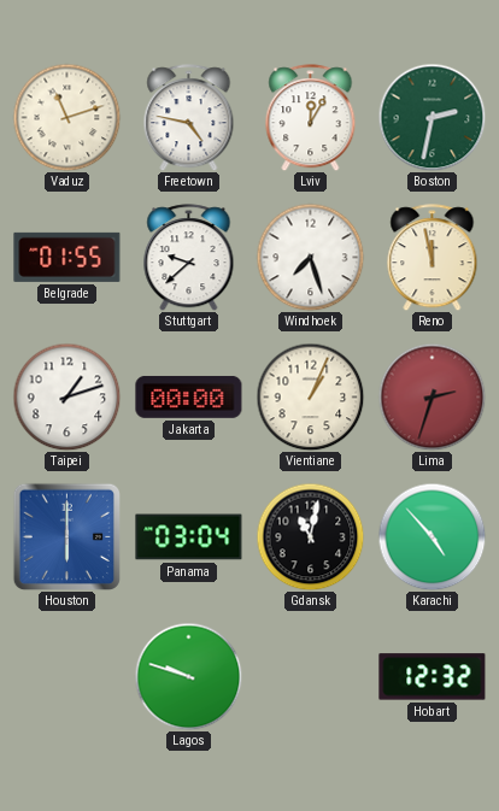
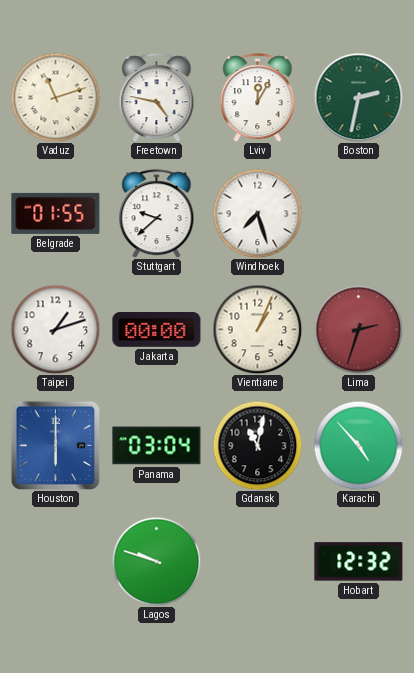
Reno: 11:58 -> none (433, 258)
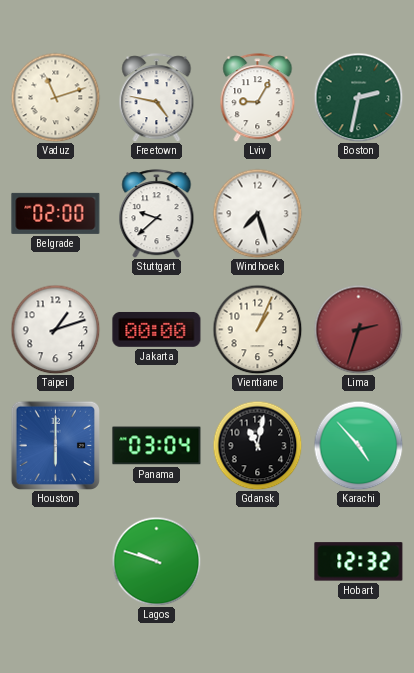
Lviv: 12:05 -> 9:05 (258, 98)
Belgrade: 01:55 -> 02:00 (56, 213)
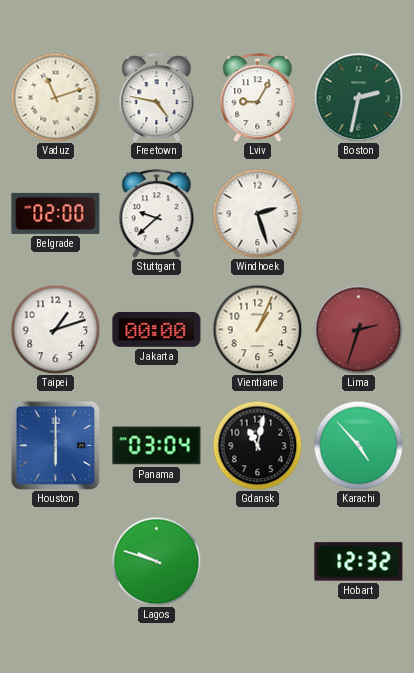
Windhoek: 7:27 -> 2:27 (257, 213)
